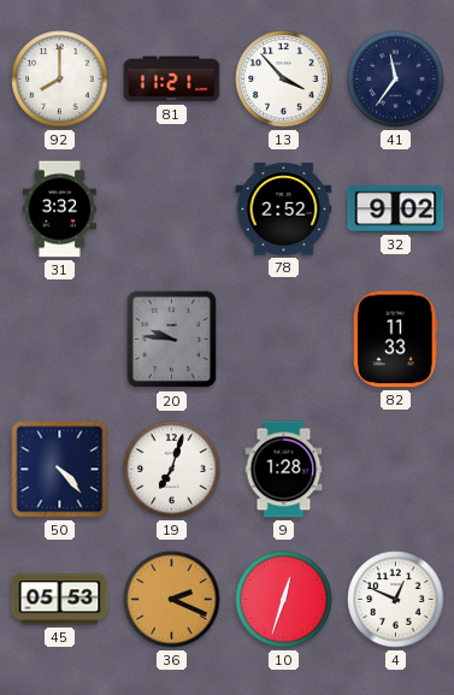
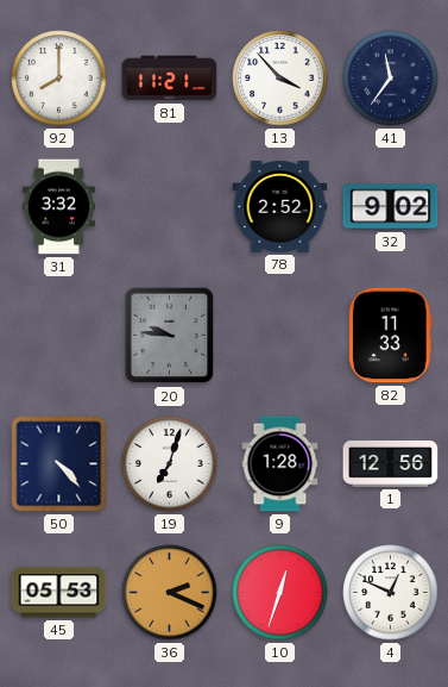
1: none -> 12:56 (391, 464)
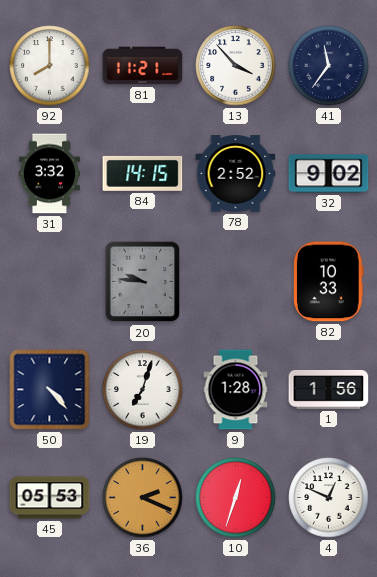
84: none -> 14:15 (143, 173)
82: 11:33 -> 10:33 (329, 282)
1: 12:56 -> 1:56 (329, 390)
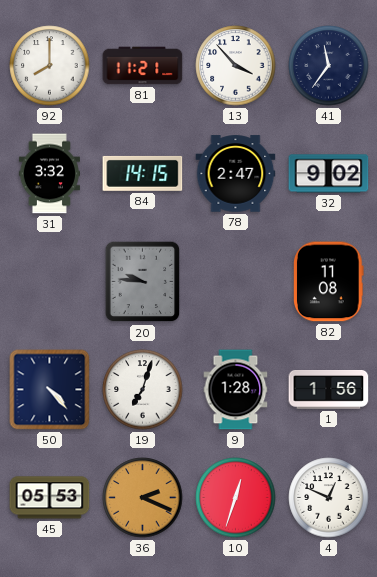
78: 2:52 -> 2:47 (236, 174)
82: 10:33 -> 11:08 (329, 282)
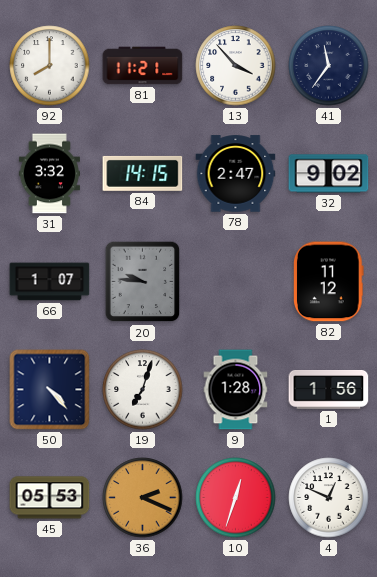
66: none -> 1:07 (50, 282)
82: 11:08 -> 11:12 (329, 282)
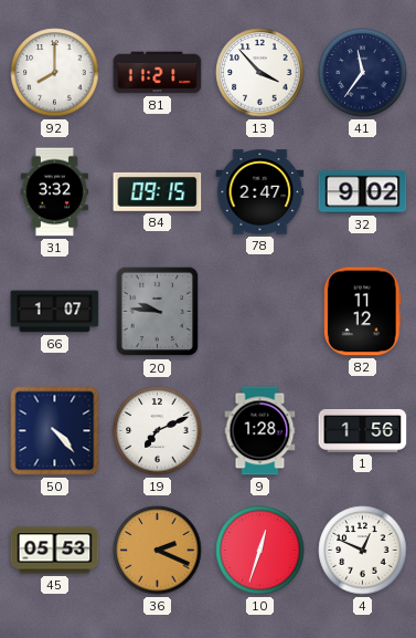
84: 14:15 -> 09:15 (158, 191)
19: 7:03 -> 7:11 (158, 431)
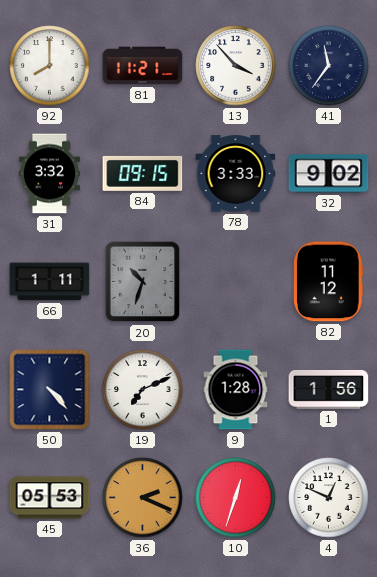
78: 2:47 -> 3:33 (236, 174)
66: 1:07 -> 1:11 (50, 282)
20: 9:46 -> 10:33 (143, 282)
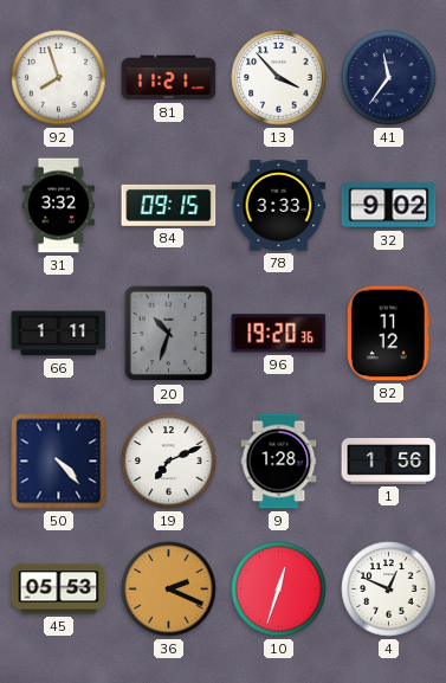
92: 8:00 -> 7:57 (59, 78)
96: none -> 19:20 (279, 334)
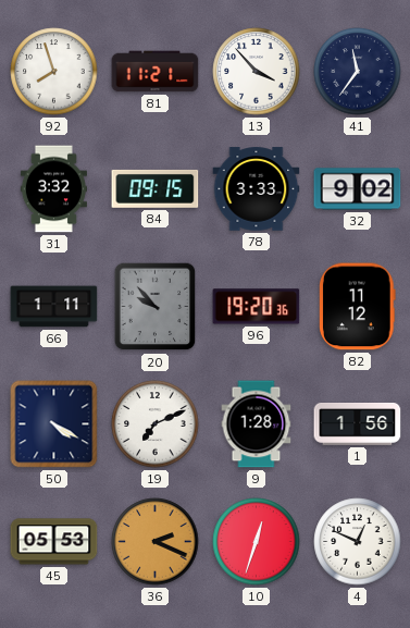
20: 10:33 -> 9:53 (156, 307)
50: 4:23 -> 4:20 (54, 424)
